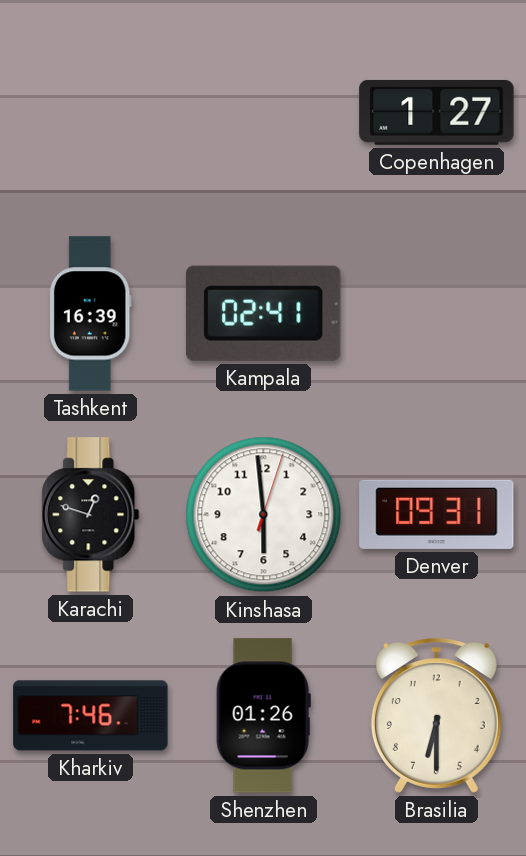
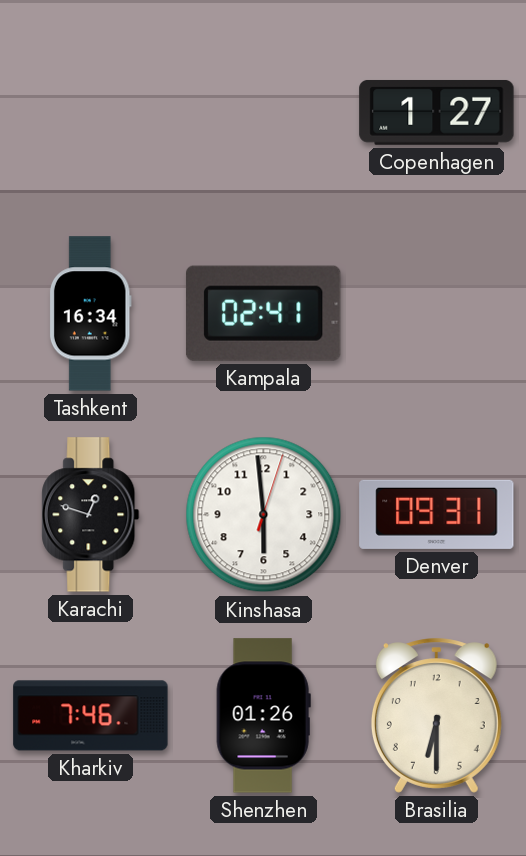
Tashkent: 16:39 -> 16:34 (90, 314)
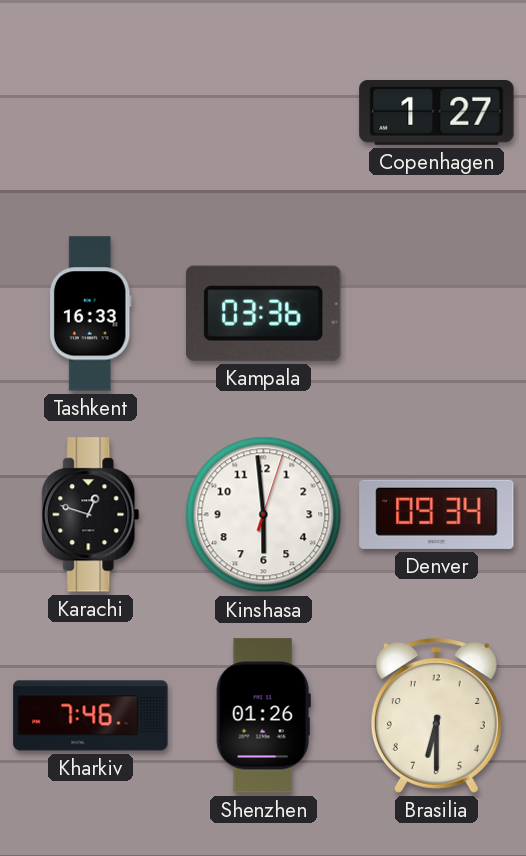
Tashkent: 16:34 -> 16:33 (90, 314)
Kampala: 02:41 -> 03:36 (263, 313)
Denver: 09:31 -> 09:34 (437, 514)
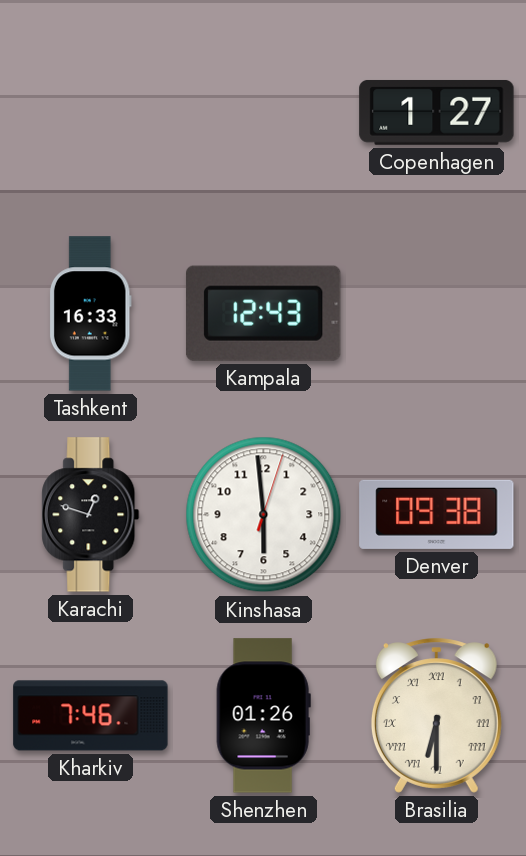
Kampala: 03:36 -> 12:43 (263, 313)
Denver: 09:34 -> 09:38 (437, 514)
Brasilia numerals: Arabic -> Roman (436, 716)
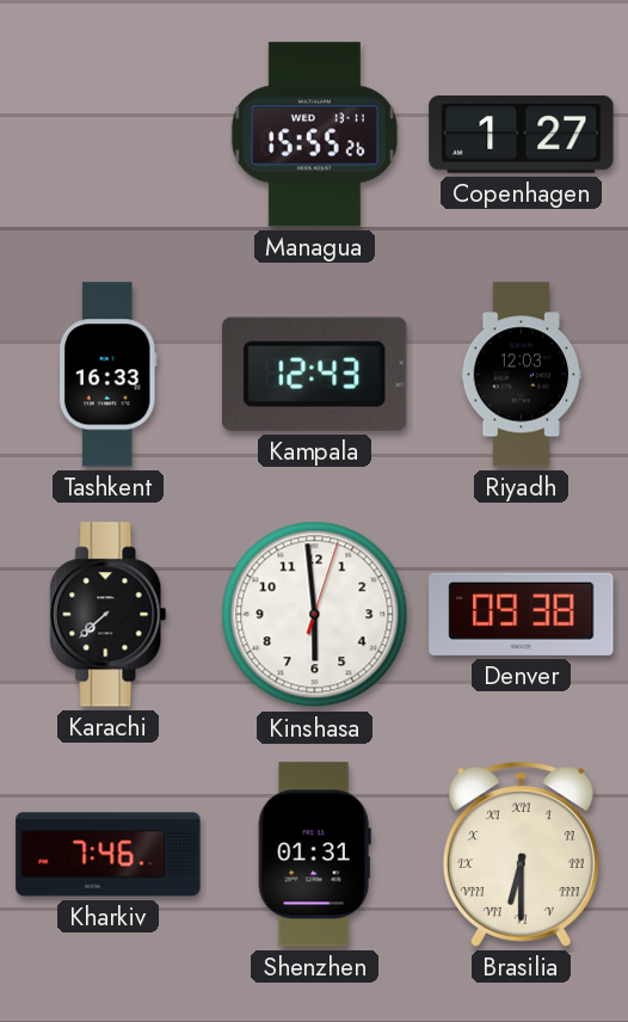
Managua: none -> 15:55 (314, 135)
Riyadh: none -> 12:03 (522, 375)
Karachi: 12:48 -> 7:38 (109, 615)
Shenzhen: 01:26 -> 01:31 (314, 855)
